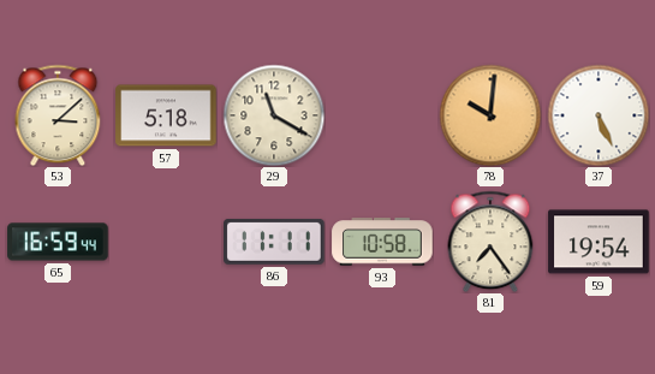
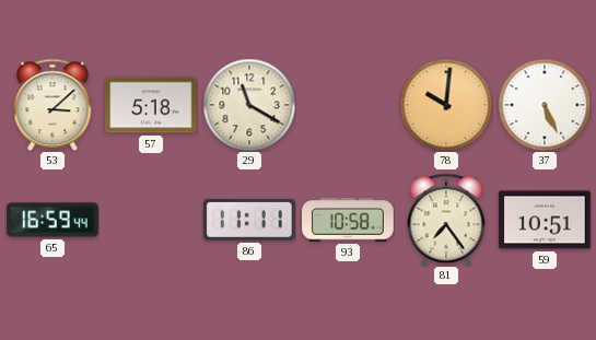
59: 19:54 -> 10:51 (545, 220)
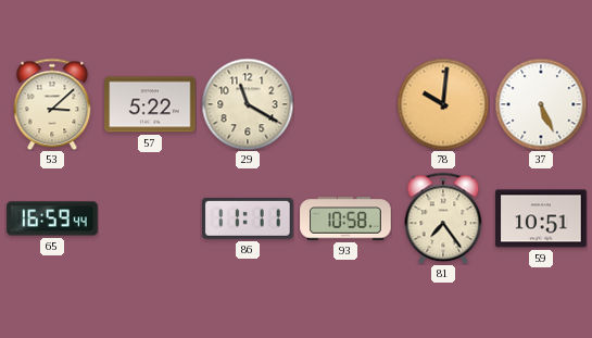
57: 5:18 -> 5:22 (150, 104)
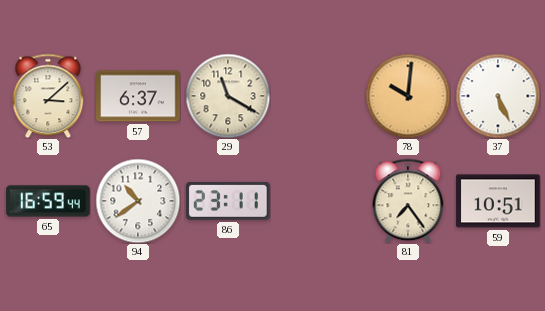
57: 5:22 -> 6:37 (138, 96)
94: none -> 10:39 (138, 201)
86: 11:11 -> 23:11 (228, 201)
93: 10:58 -> none (345, 218)
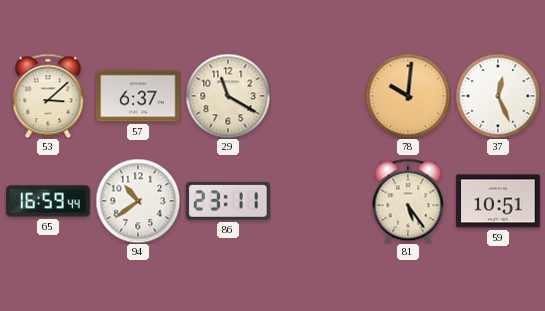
37: 5:26 -> 12:26 (498, 96)
81: 7:24 -> 5:24 (408, 201)
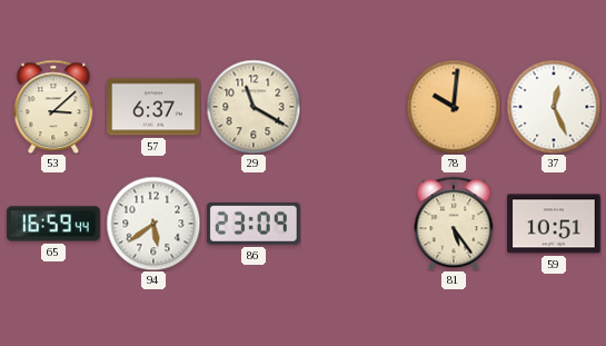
94: 10:39 -> 5:39 (153, 224)
86: 23:11 -> 23:09 (254, 224)
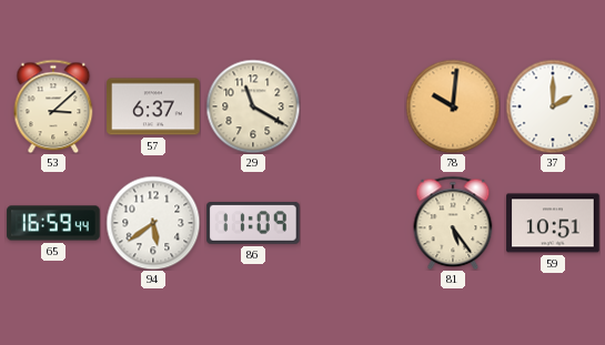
37: 12:26 -> 2:00 (553, 106)
86: 23:09 -> 11:09 (253, 223)
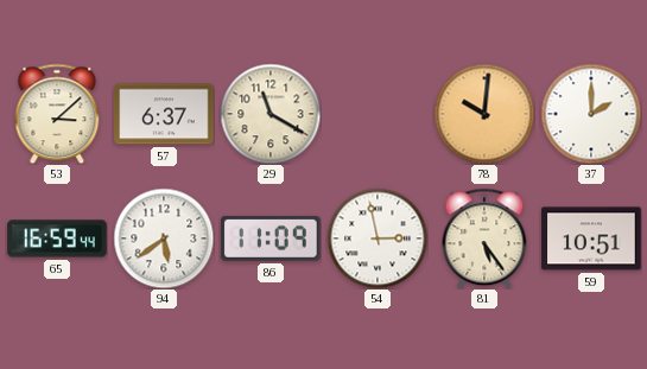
54: none -> 2:58 (378, 238)
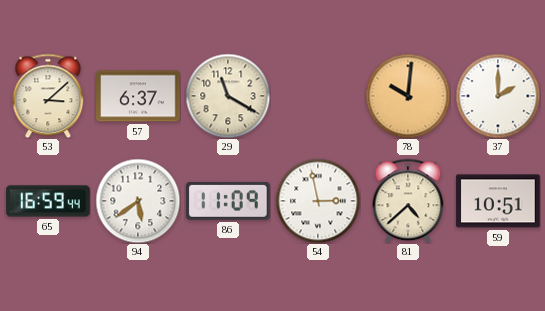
81: 5:24 -> 4:38 (408, 201)
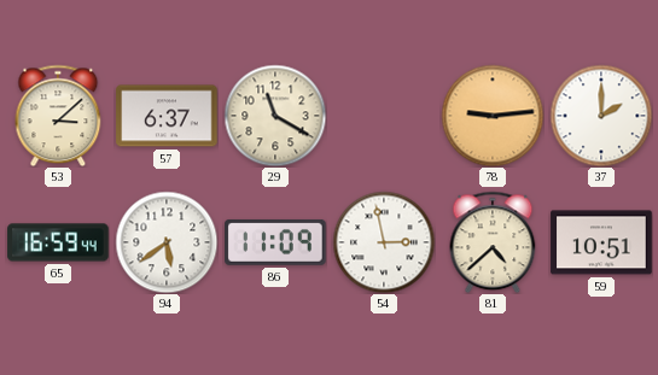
78: 10:01 -> 9:14 (493, 116)
